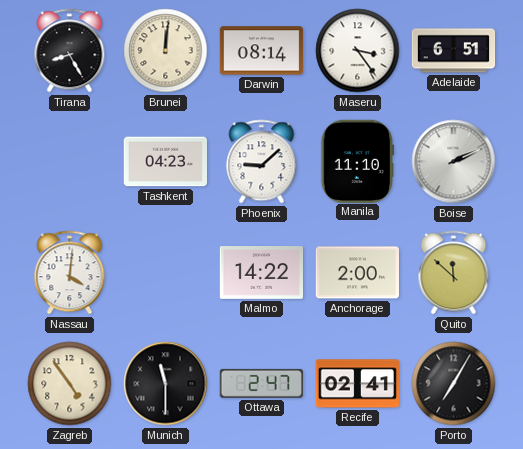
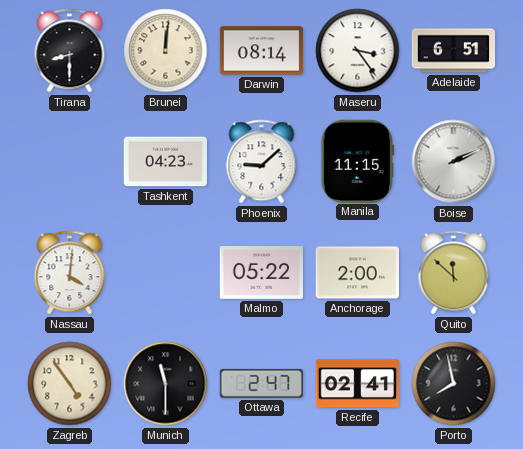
Tirana: 8:25 -> 8:30 (70, 51)
Manila: 11:10 -> 11:15 (358, 161)
Malmo: 14:22 -> 05:22 (262, 273)
Porto: 7:05 -> 7:58 (454, 384)
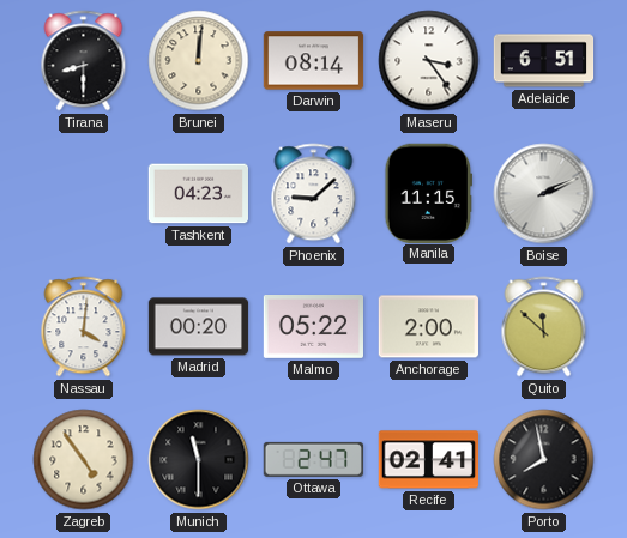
Madrid: none -> 00:20 (199, 327)
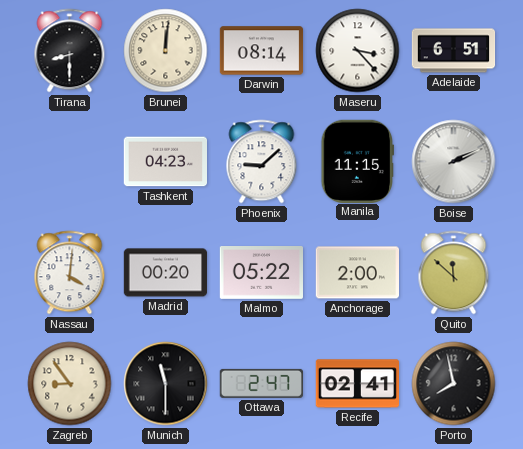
Maseru: 3:24 -> 3:23 (358, 51)
Zagreb: 4:54 -> 8:54 (70, 384)
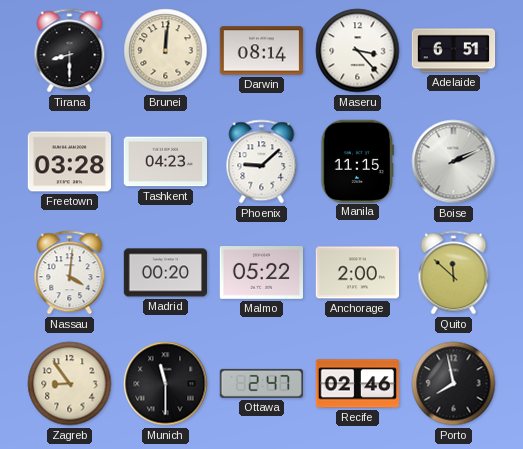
Freetown: none -> 03:28 (69, 162)
Recife: 02:41 -> 02:46 (357, 384)
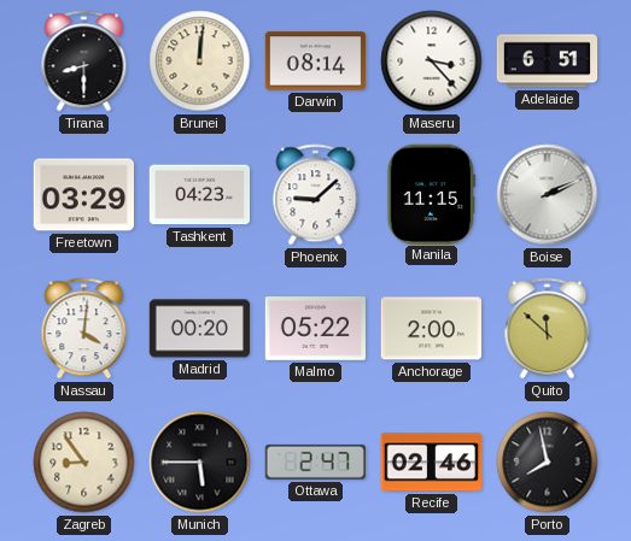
Freetown: 03:28 -> 03:29 (83, 195)
Munich: 11:30 -> 5:45 (200, 463)
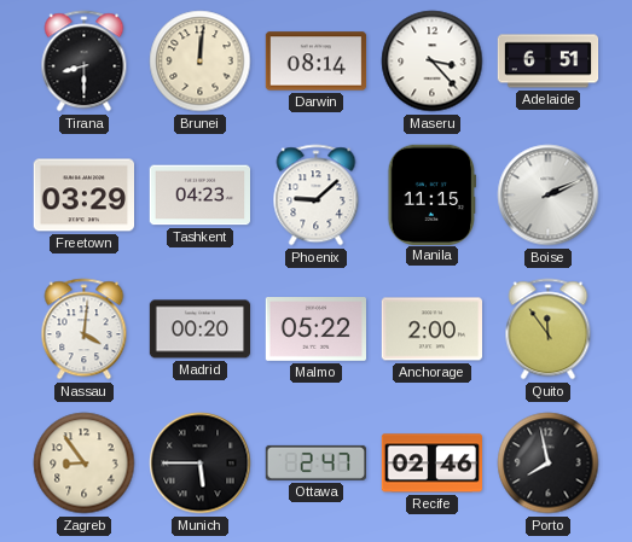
Quito: 11:52 -> 11:54 (549, 330)
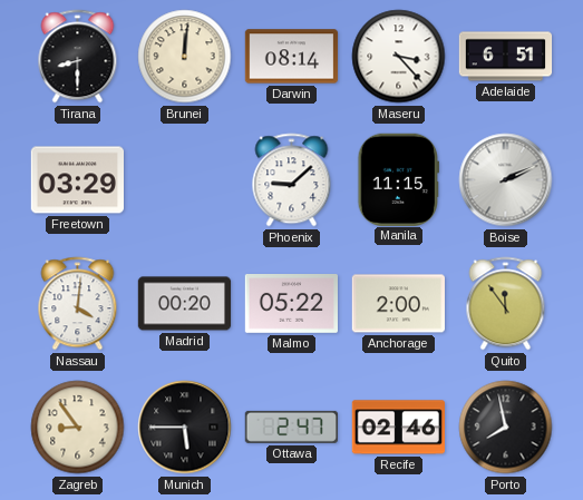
Tashkent: 04:23 -> none (201, 196)
